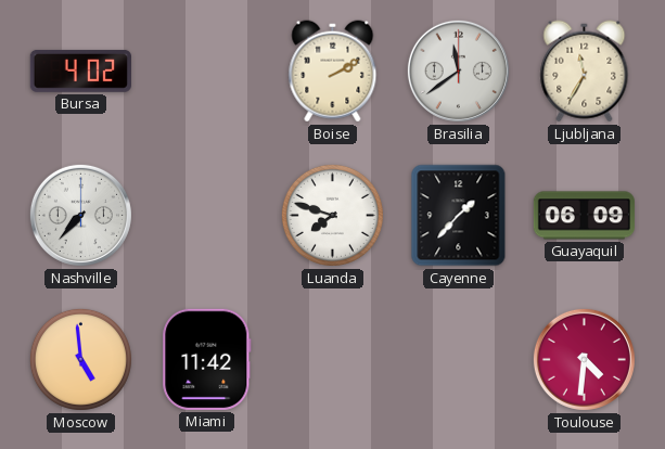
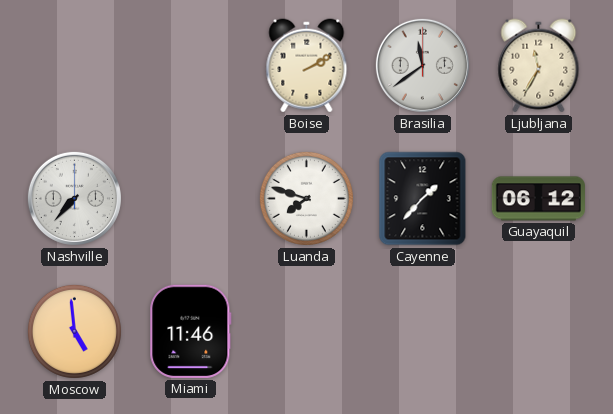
Bursa: 4:02 -> none (80, 70)
Guayaquil: 06:09 -> 06:12 (538, 199)
Miami: 11:42 -> 11:46 (191, 331)
Toulouse: 4:31 -> none (584, 359)
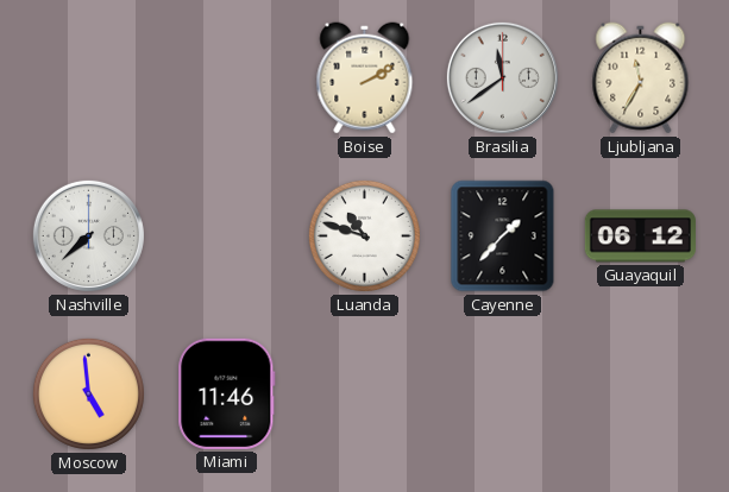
Nashville: 7:37 -> 7:38 (88, 235)
Luanda: 7:48 -> 10:48 (364, 235)
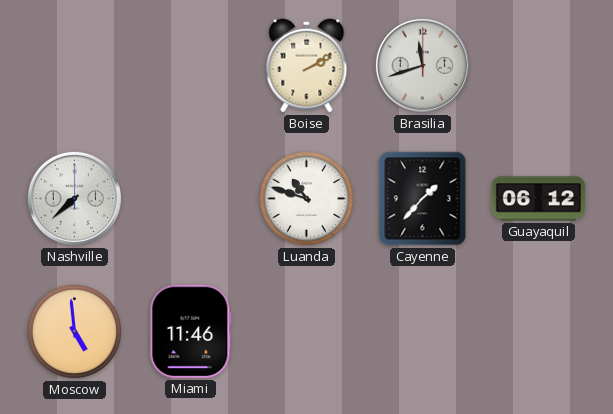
Brasilia: 11:39 -> 11:42 (422, 65)
Ljubljana: 11:35 -> none (641, 78)
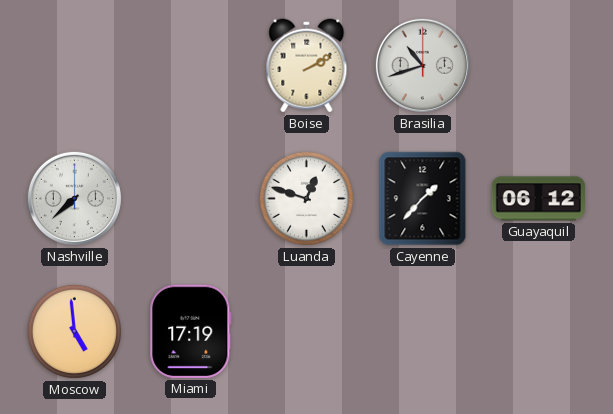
Brasilia: 11:42 -> 10:42 (422, 65)
Luanda: 10:48 -> 12:48 (306, 198)
Miami: 11:46 -> 17:19 (191, 331)
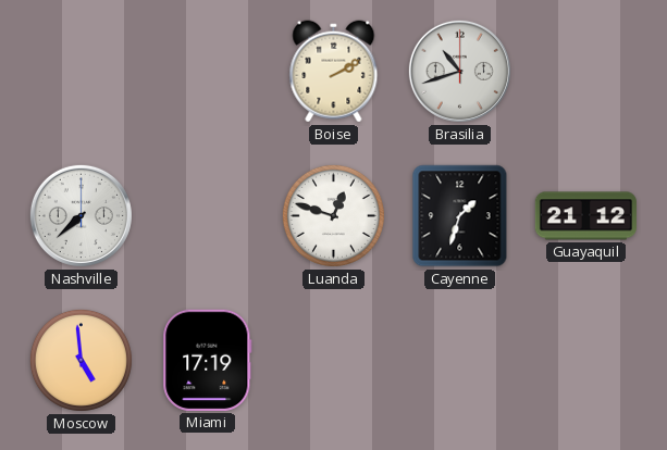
Cayenne: 1:37 -> 1:33 (460, 216)
Guayaquil: 06:12 -> 21:12 (585, 216)
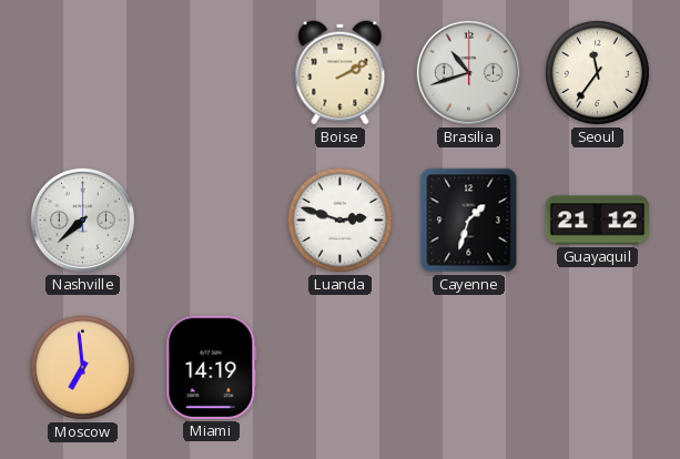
Seoul: none -> 11:36 (597, 72)
Luanda: 12:48 -> 2:48 (339, 220)
Moscow: 4:59 -> 6:59 (82, 367)
Miami: 17:19 -> 14:19 (212, 367)
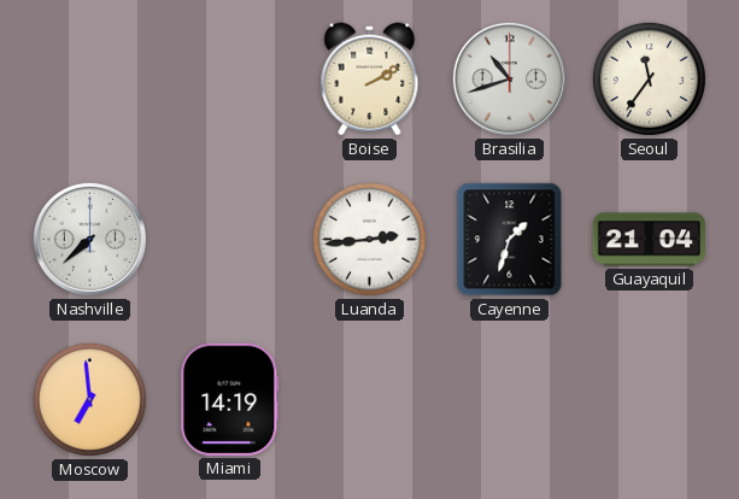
Luanda: 2:48 -> 2:44 (369, 239)
Guayaquil: 21:12 -> 21:04 (649, 240)
